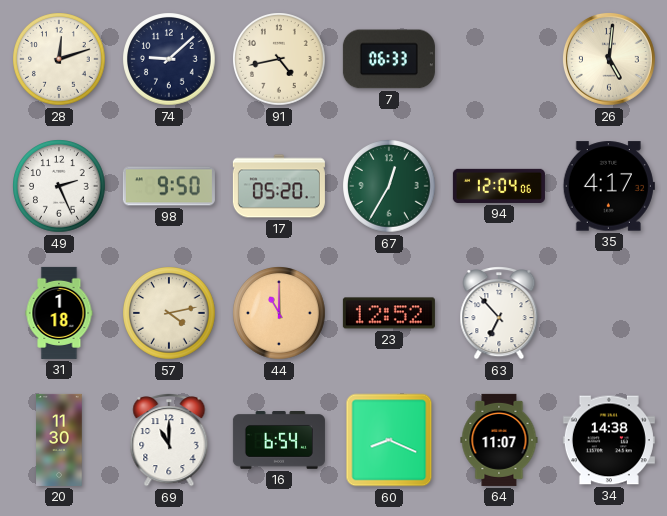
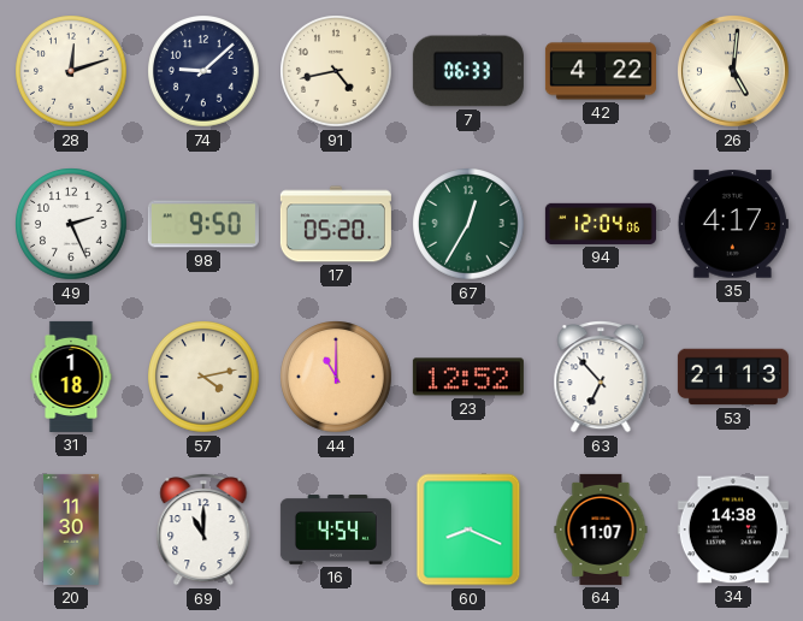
42: none -> 4:22 (601, 71)
53: none -> 21:13 (733, 377)
16: 6:54 -> 4:54 (336, 530)
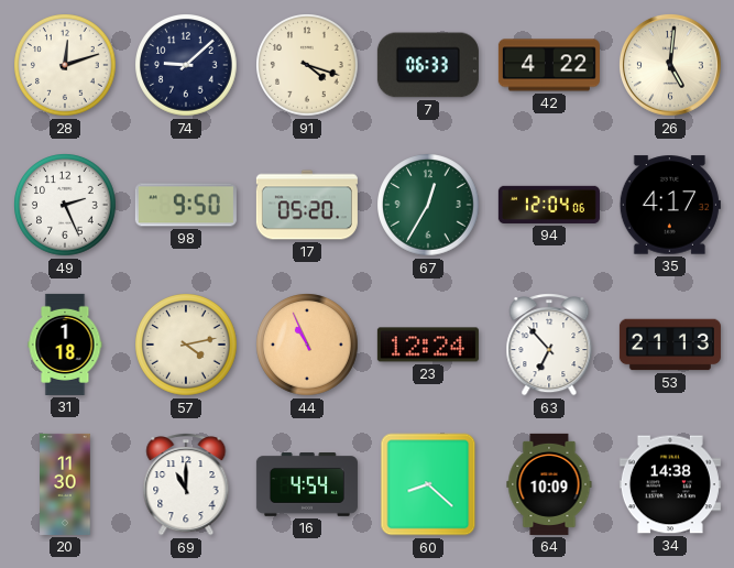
91: 4:43 -> 4:18 (307, 65)
44: 11:00 -> 10:56 (307, 345)
23: 12:52 -> 12:24 (428, 345)
60: 8:19 -> 8:22 (428, 484)
64: 11:07 -> 10:09 (549, 484)
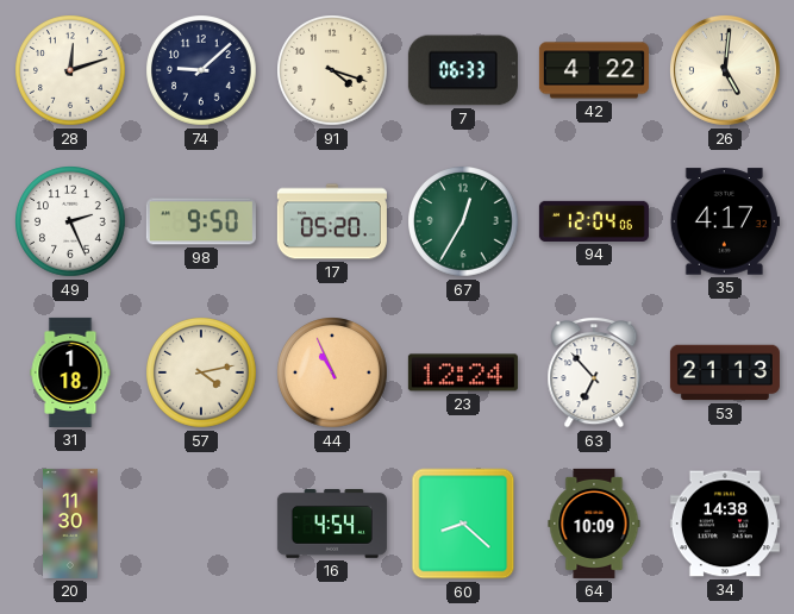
69: 11:00 -> none (186, 485)
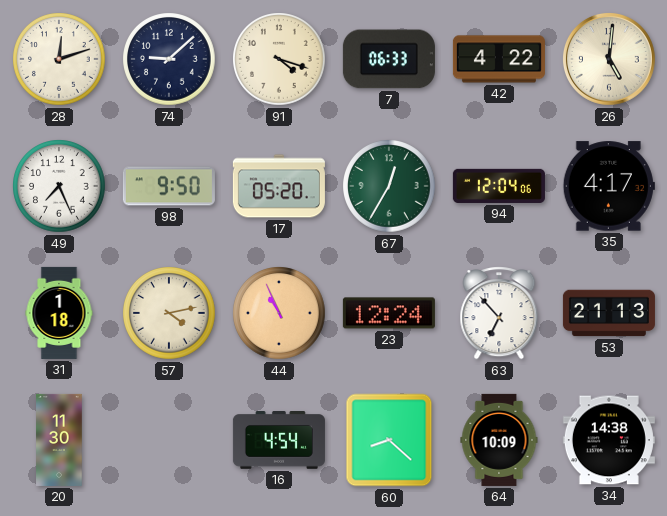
49: 2:26 -> 7:26 (59, 186)
